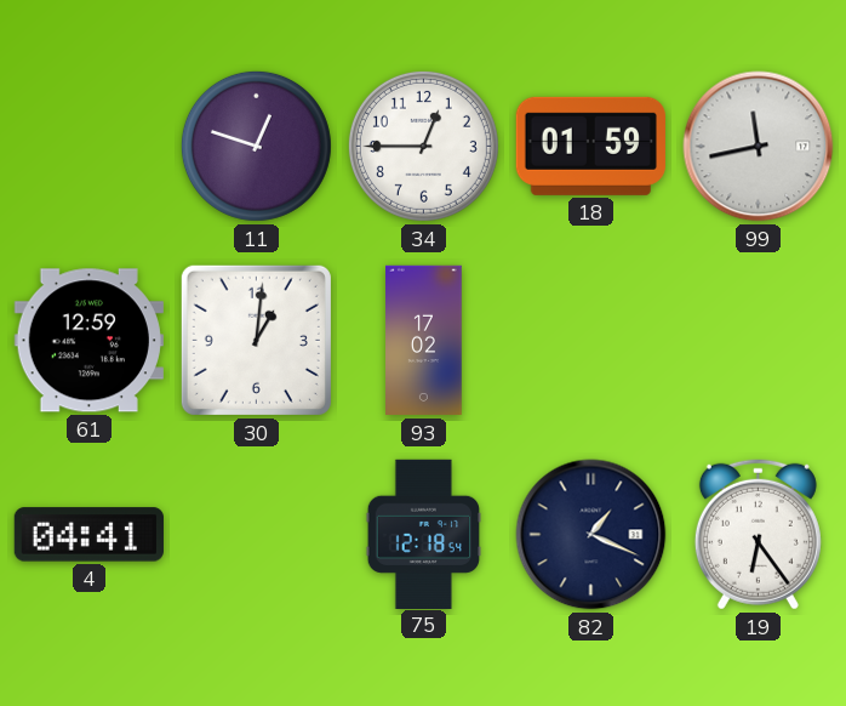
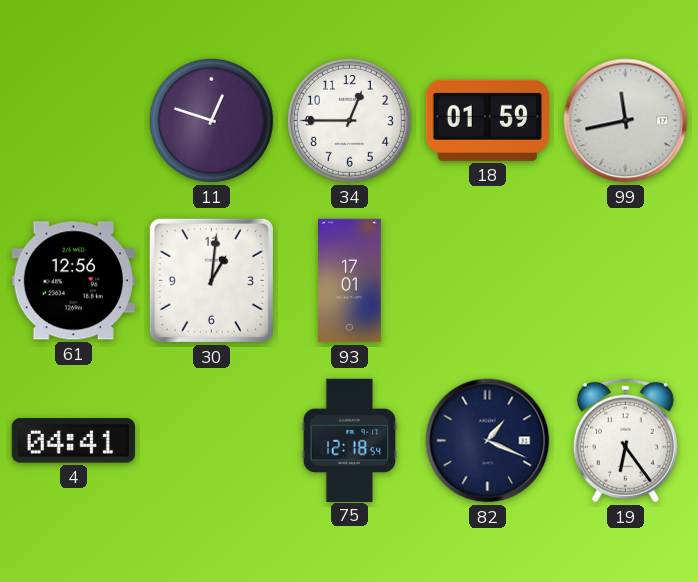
61: 12:59 -> 12:56 (73, 281)
93: 17:02 -> 17:01 (350, 281)
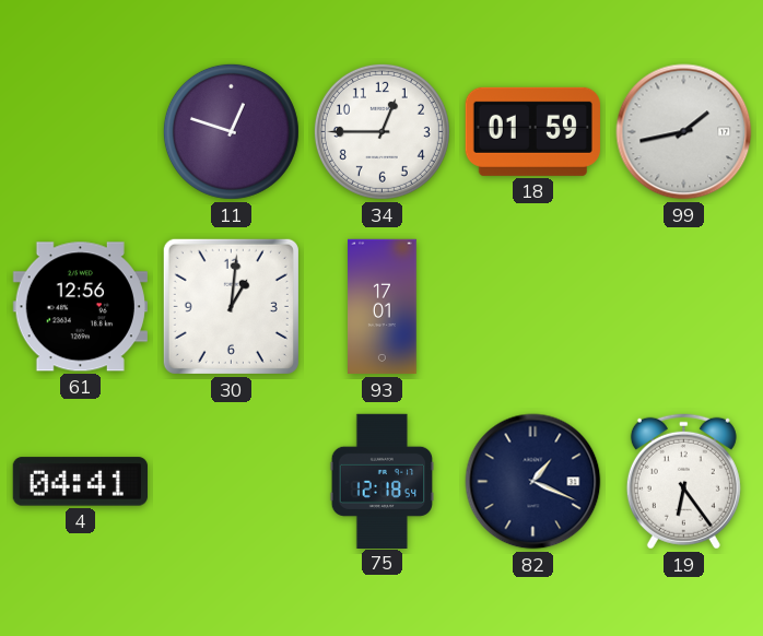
99: 11:43 -> 1:43 (684, 132)
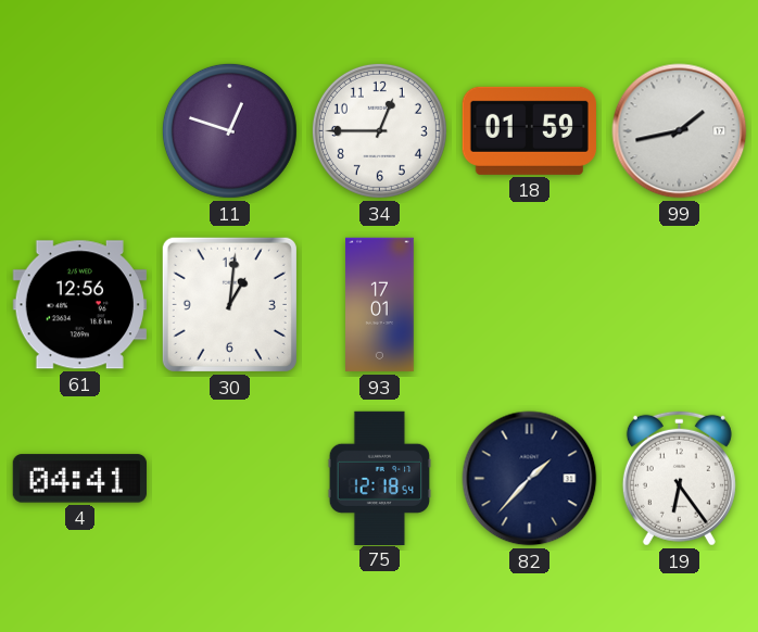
82: 1:19 -> 1:37 (530, 479)
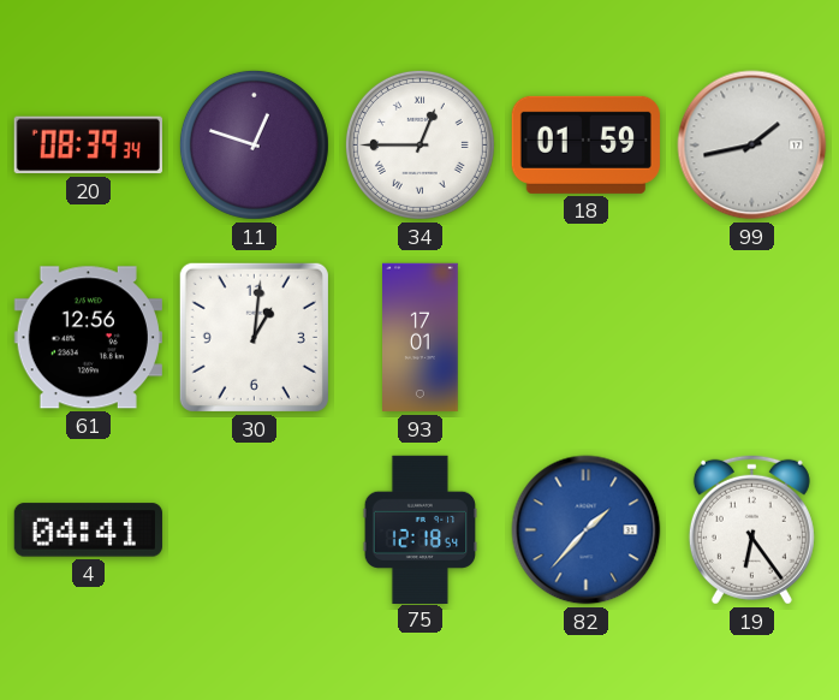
20: none -> 08:39 (88, 146)
34 numerals: Arabic -> Roman (419, 144)
82 dial: navy -> blue (587, 530)
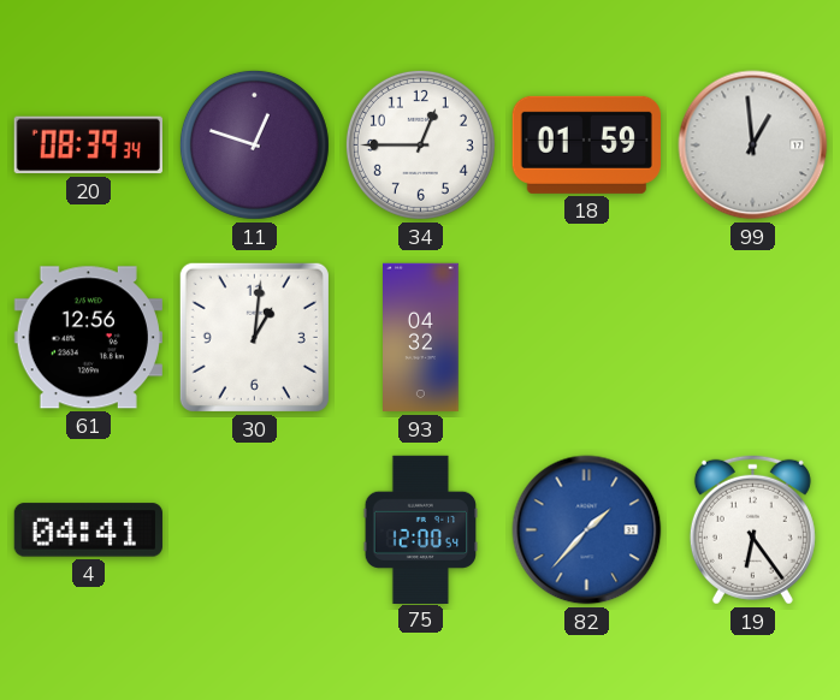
34 numerals: Roman -> Arabic (420, 144)
99: 1:43 -> 12:59 (753, 146)
93: 17:01 -> 04:32 (421, 338)
75: 12:18 -> 12:00 (420, 529)
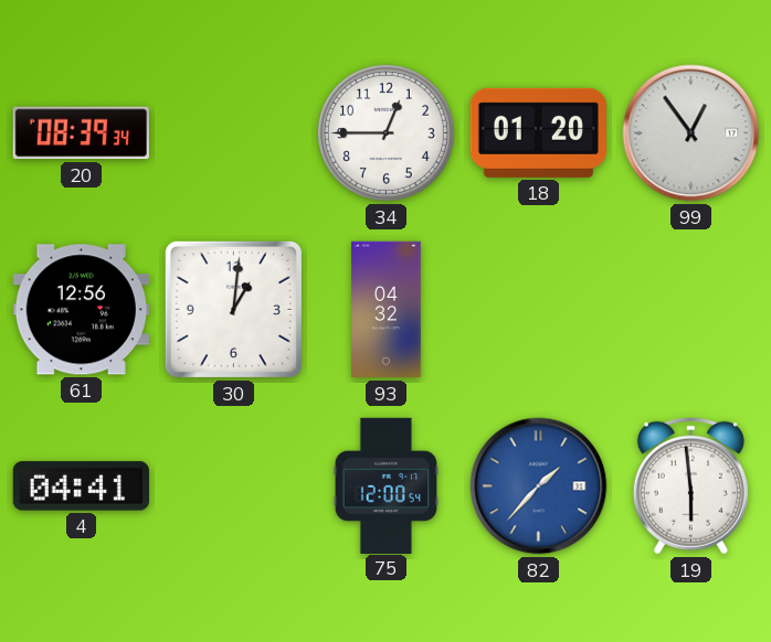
11: 12:48 -> none (254, 144)
18: 01:59 -> 01:20 (538, 132)
99: 12:59 -> 12:54 (691, 133)
19: 6:24 -> 5:59 (690, 485)
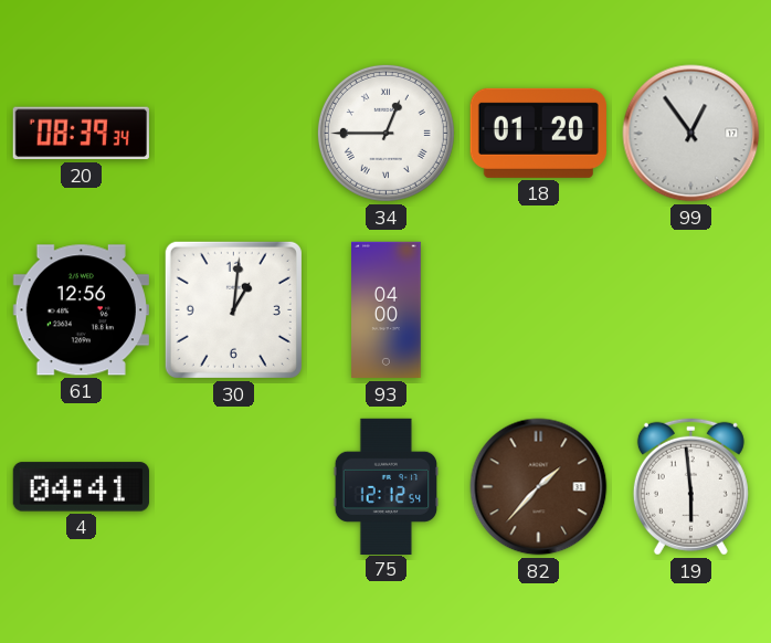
34 numerals: Arabic -> Roman (385, 133)
93: 04:32 -> 04:00 (387, 310)
75: 12:00 -> 12:12 (385, 486)
82 dial: blue -> brown (539, 487)
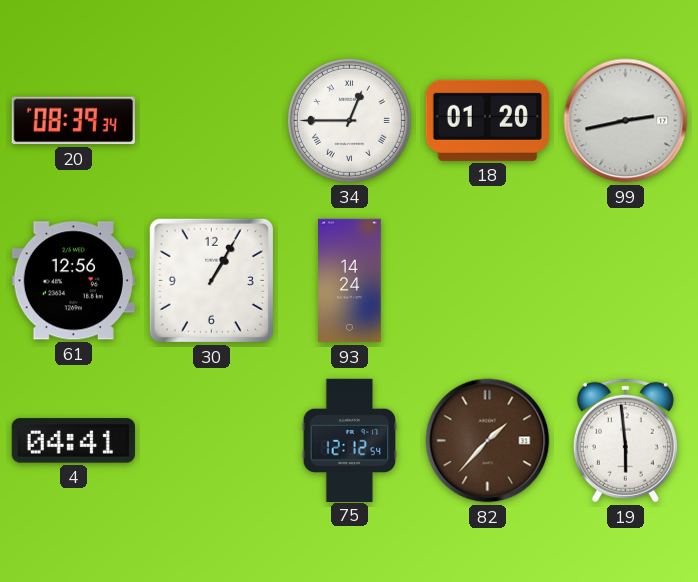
99: 12:54 -> 2:43 (626, 121)
30: 1:01 -> 1:05 (211, 280)
93: 04:00 -> 14:24 (350, 281)
